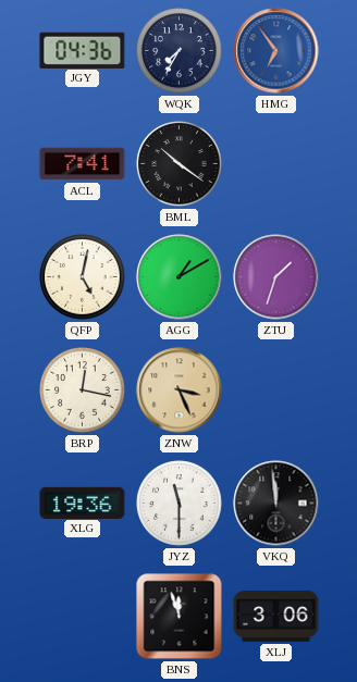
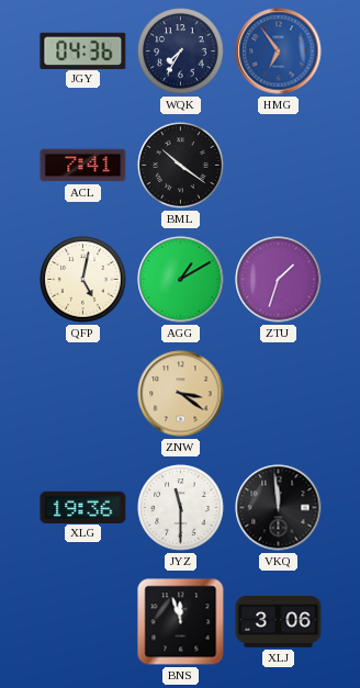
BRP: 12:17 -> none (83, 390)
ZNW: 3:26 -> 3:21 (181, 394)
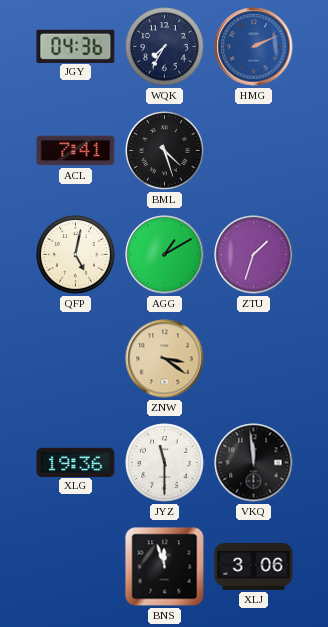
HMG: 6:54 -> 2:11 (254, 47)
BML: 10:21 -> 4:27 (165, 151)
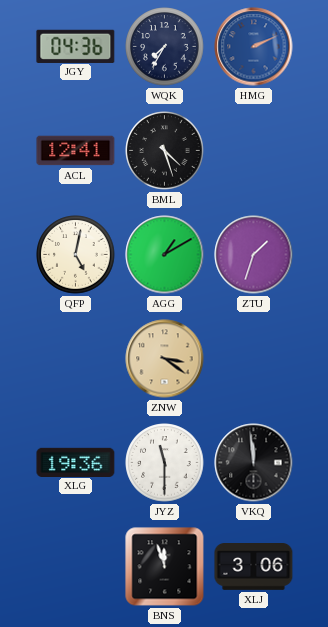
ACL: 7:41 -> 12:41 (76, 151)
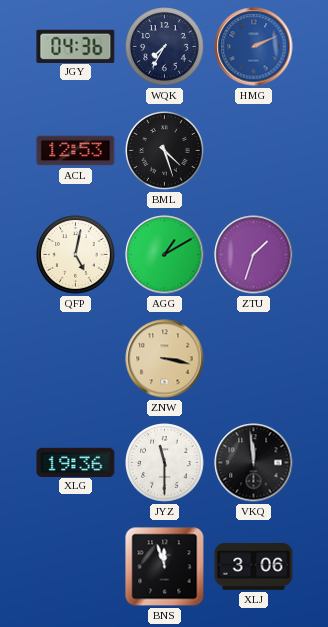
ACL: 12:41 -> 12:53 (76, 151)
ZNW: 3:21 -> 3:17 (165, 359)
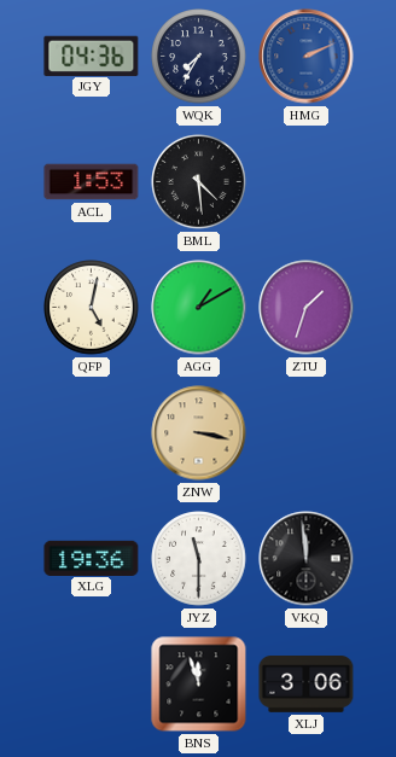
ACL: 12:53 -> 1:53 (92, 182)
BML: 4:27 -> 4:29 (199, 182)
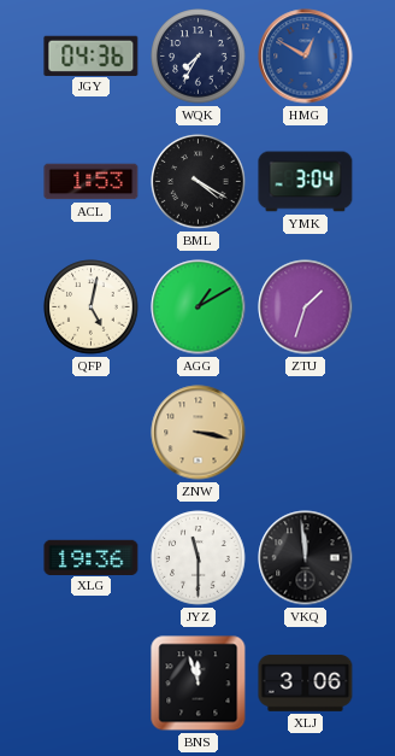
HMG: 2:11 -> 12:50 (306, 57)
BML: 4:29 -> 4:20 (199, 182)
YMK: none -> 3:04 (306, 182)
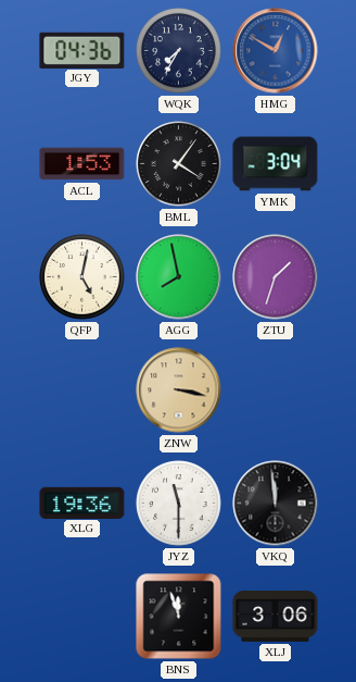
BML: 4:20 -> 4:06 (179, 164)
AGG: 1:10 -> 7:58 (179, 277)
